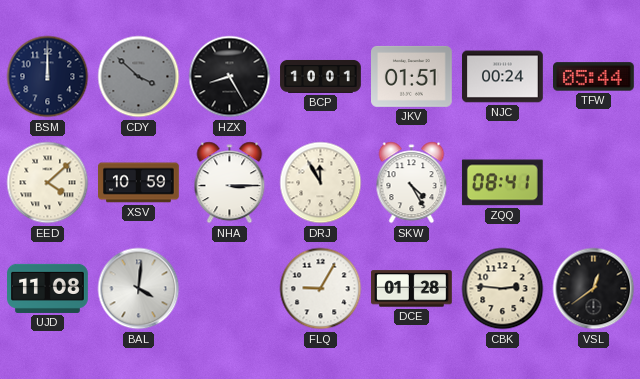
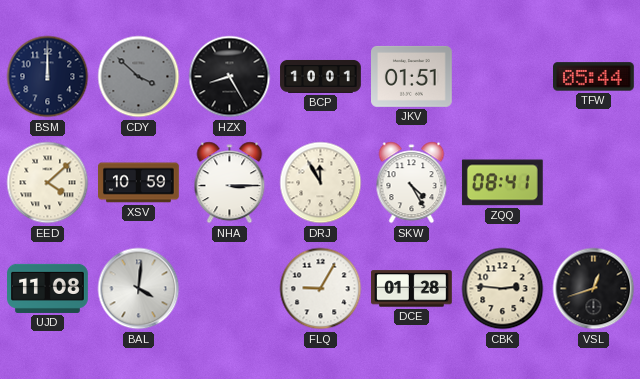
NJC: 00:24 -> none (503, 77)
VSL: 12:39 -> 12:42 (594, 289)
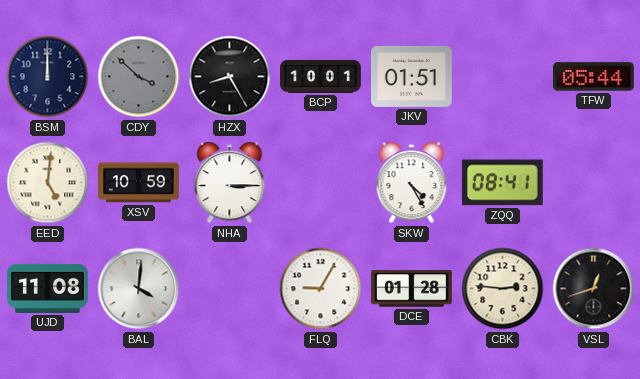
EED: 4:08 -> 5:01 (48, 183)
DRJ: 11:55 -> none (321, 183)
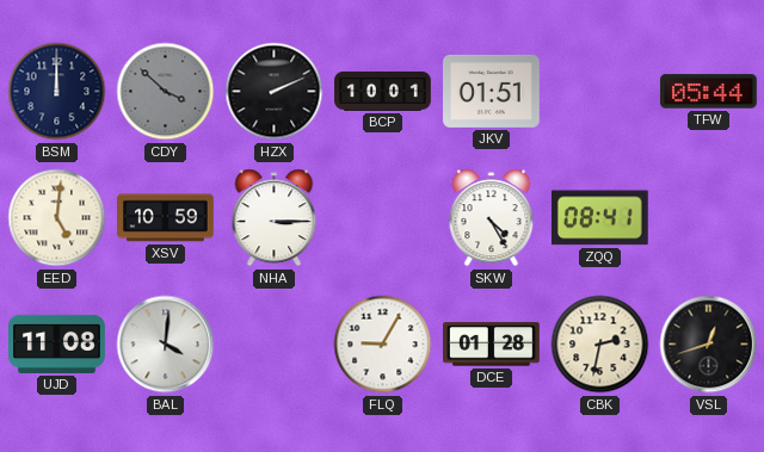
HZX: 8:25 -> 2:11 (275, 92)
CBK: 2:46 -> 2:32 (600, 345)
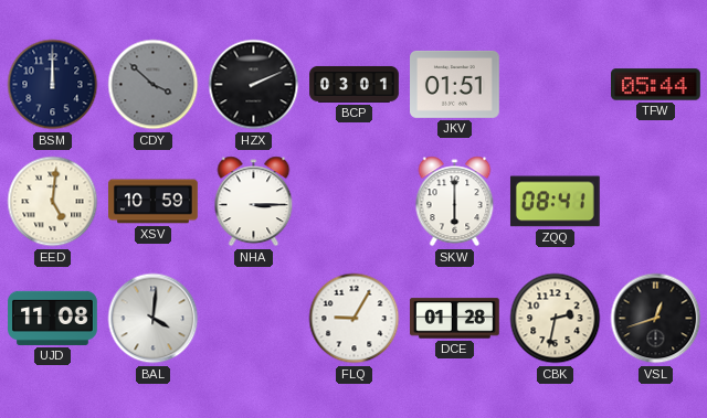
BCP: 10:01 -> 03:01 (355, 84)
SKW: 4:25 -> 6:00 (455, 202)
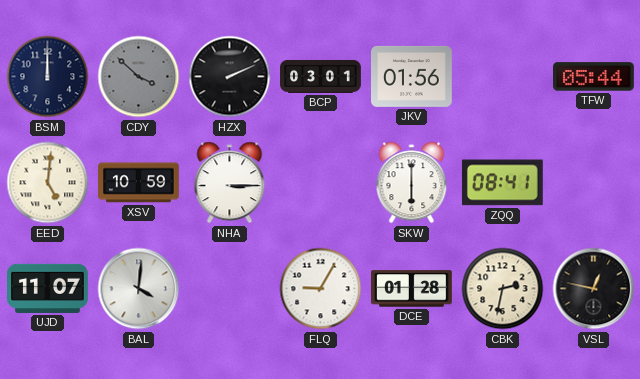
JKV: 01:51 -> 01:56 (412, 76)
UJD: 11:08 -> 11:07 (48, 288)
VSL: 12:42 -> 12:47 (594, 289)
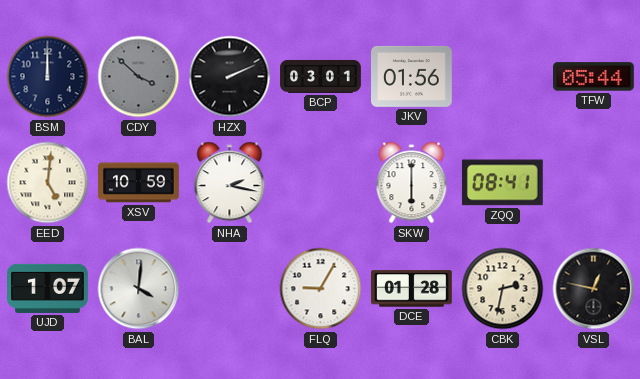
NHA: 3:15 -> 2:17 (230, 183)
UJD: 11:07 -> 1:07 (48, 288)
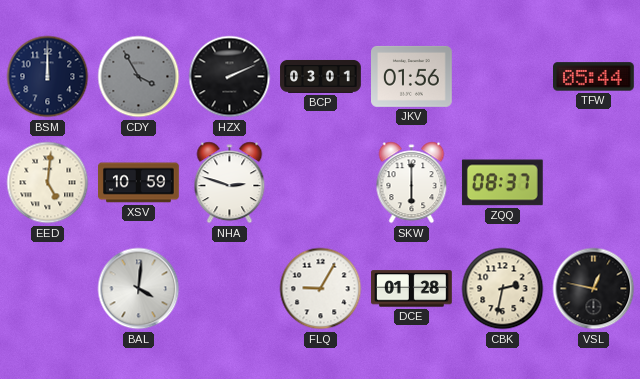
CDY: 3:52 -> 3:55 (139, 77)
NHA: 2:17 -> 2:48 (230, 183)
ZQQ: 08:41 -> 08:37 (502, 183)
UJD: 1:07 -> none (48, 288)
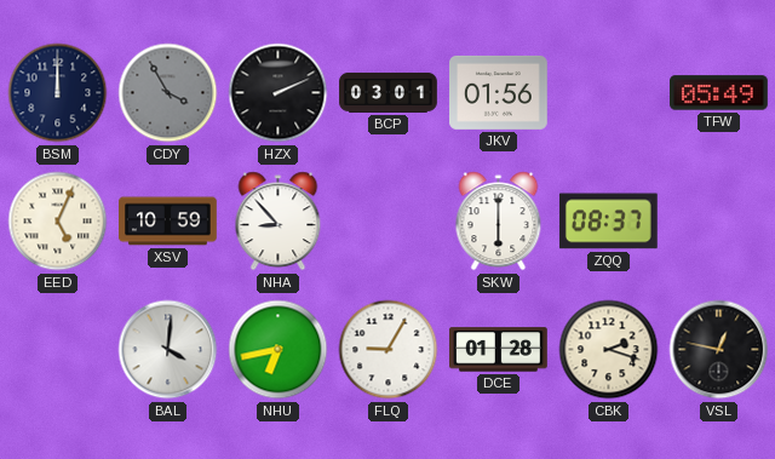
TFW: 05:44 -> 05:49 (719, 93)
EED: 5:01 -> 5:04 (58, 222)
NHA: 2:48 -> 8:53 (279, 222)
NHU: none -> 6:43 (279, 350)
CBK: 2:32 -> 2:18 (609, 350)
